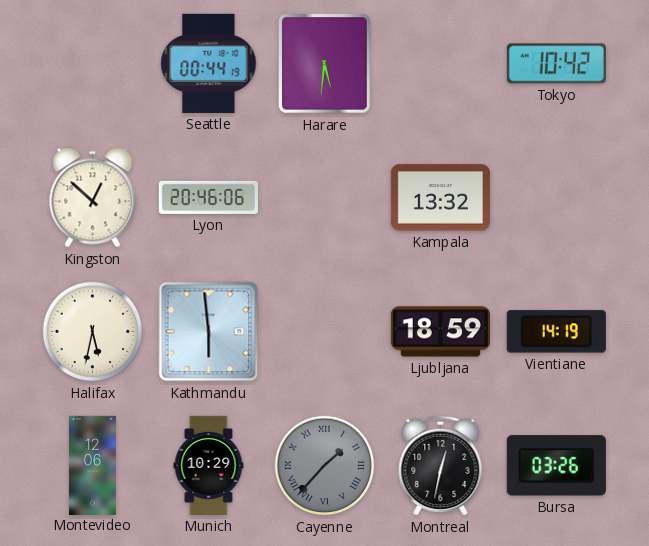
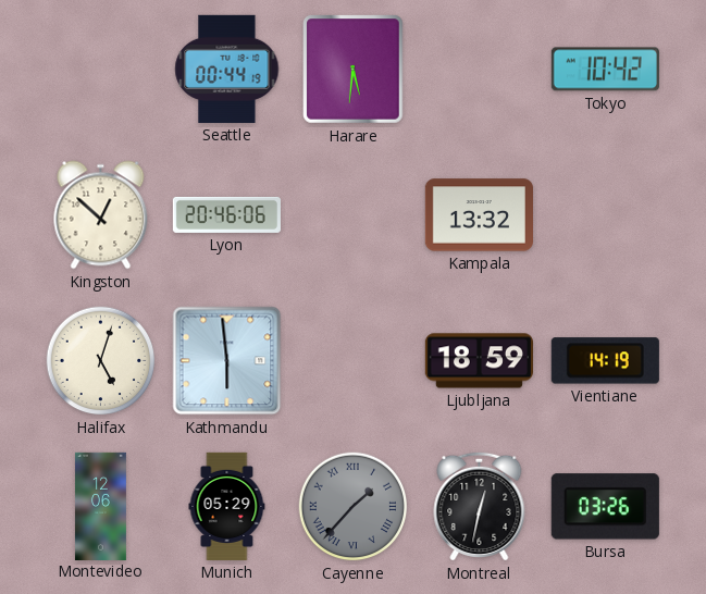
Halifax: 5:32 -> 5:03 (101, 361)
Munich: 10:29 -> 05:29 (227, 506)
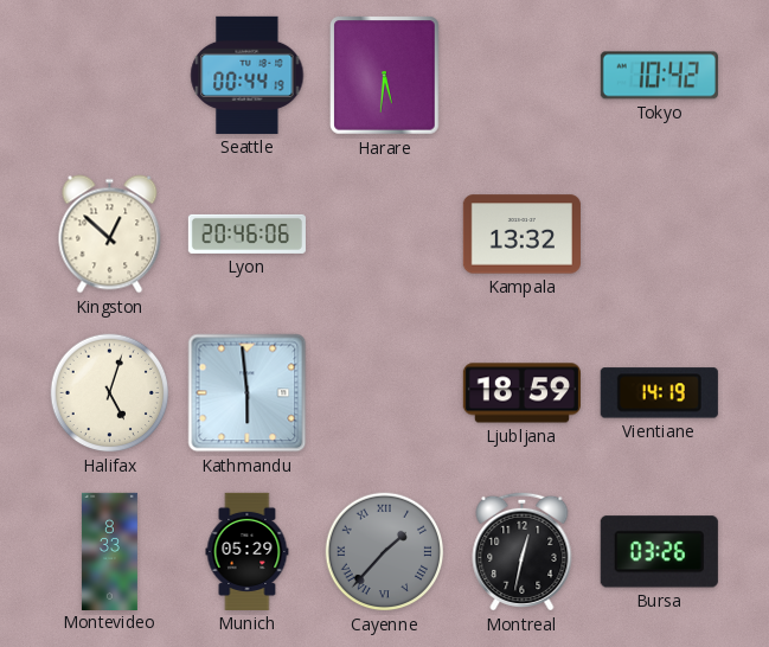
Montevideo: 12:06 -> 8:33 (109, 551)
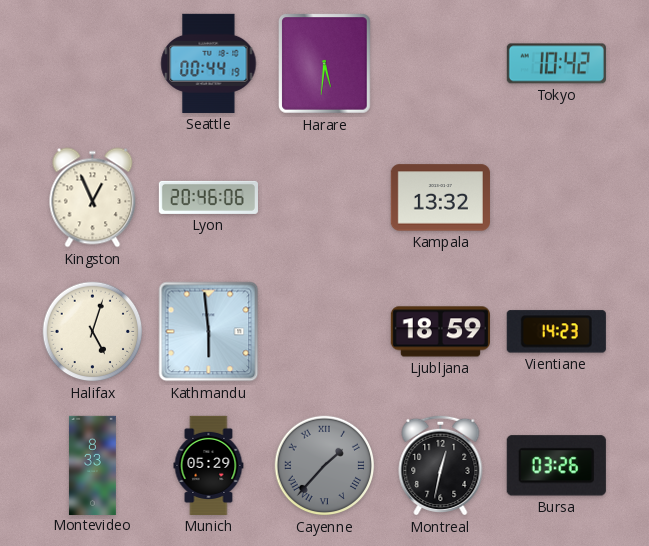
Kingston: 12:52 -> 12:56 (93, 198)
Vientiane: 14:19 -> 14:23 (556, 332)
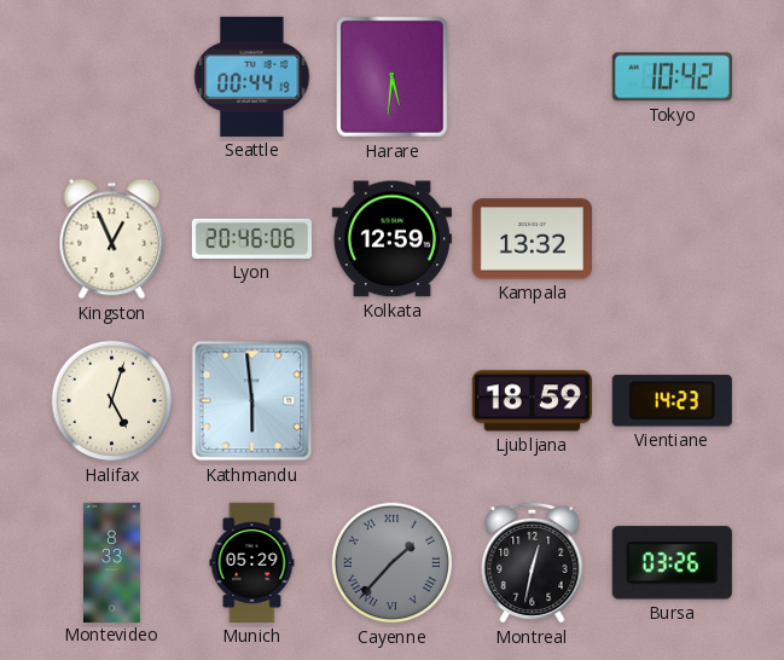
Kolkata: none -> 12:59 (391, 239)
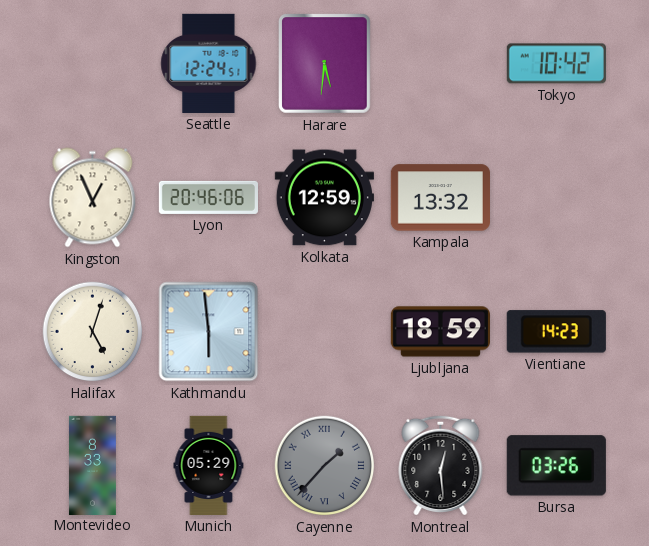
Seattle: 00:44 -> 12:24 (209, 63)
Montreal: 12:32 -> 12:29 (441, 465)
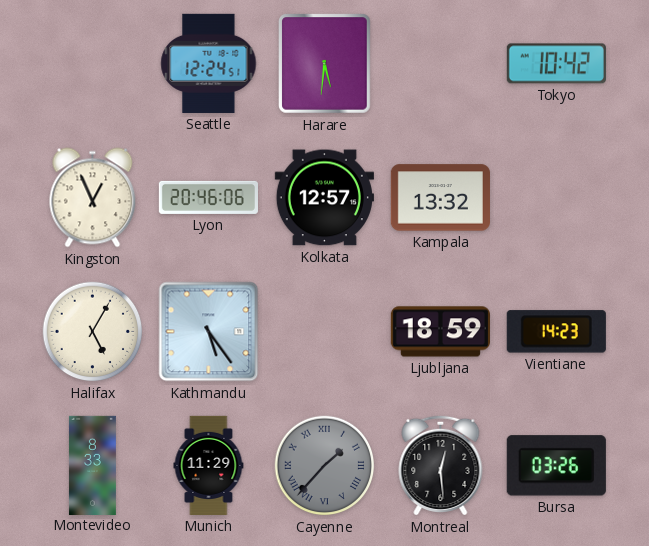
Kolkata: 12:59 -> 12:57 (324, 198)
Halifax: 5:03 -> 5:05 (93, 332)
Kathmandu: 5:59 -> 5:24 (209, 332)
Munich: 05:29 -> 11:29 (209, 465)
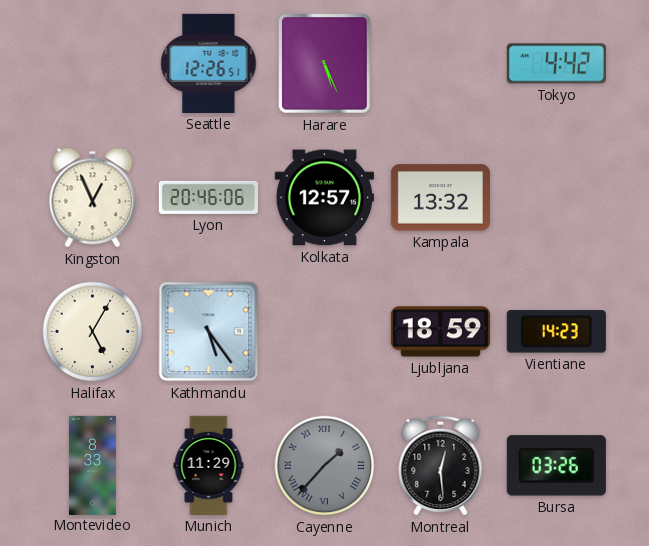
Seattle: 12:24 -> 12:26 (209, 63)
Harare: 5:31 -> 5:26 (325, 64)
Tokyo: 10:42 -> 4:42 (556, 64)
